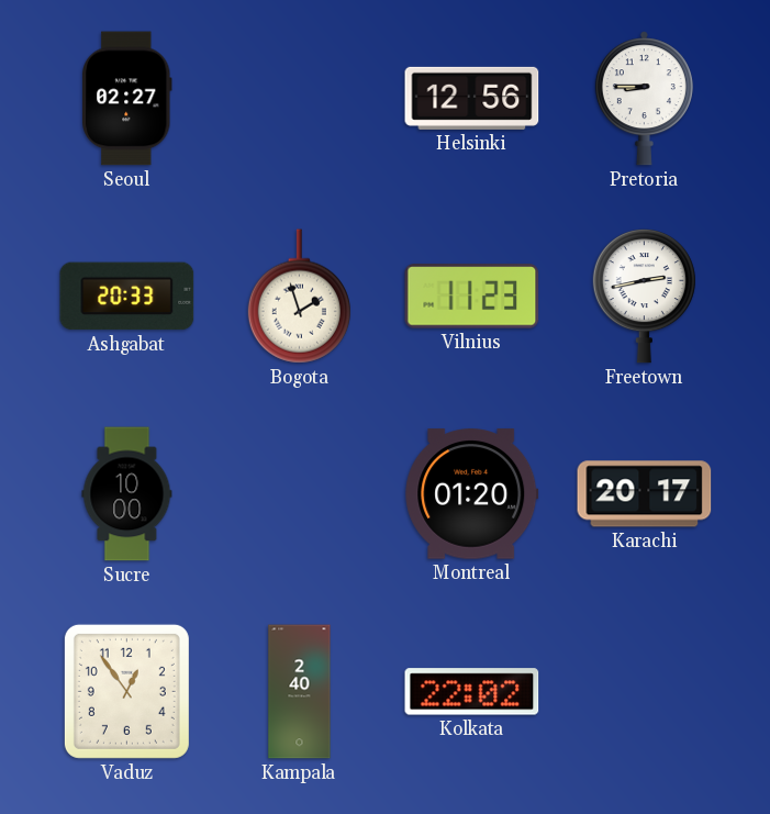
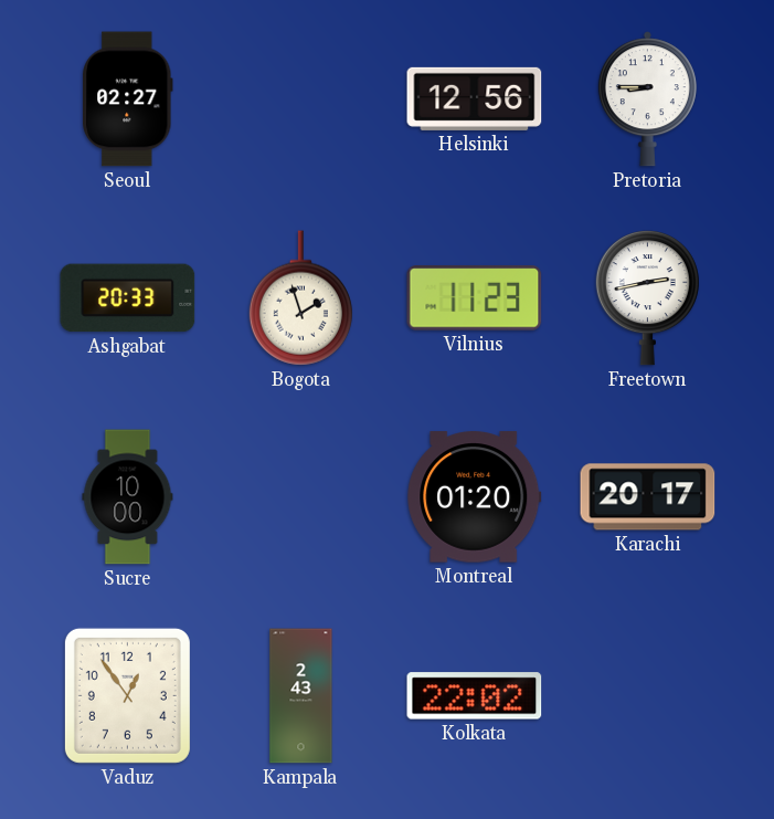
Kampala: 2:40 -> 2:43 (301, 696)
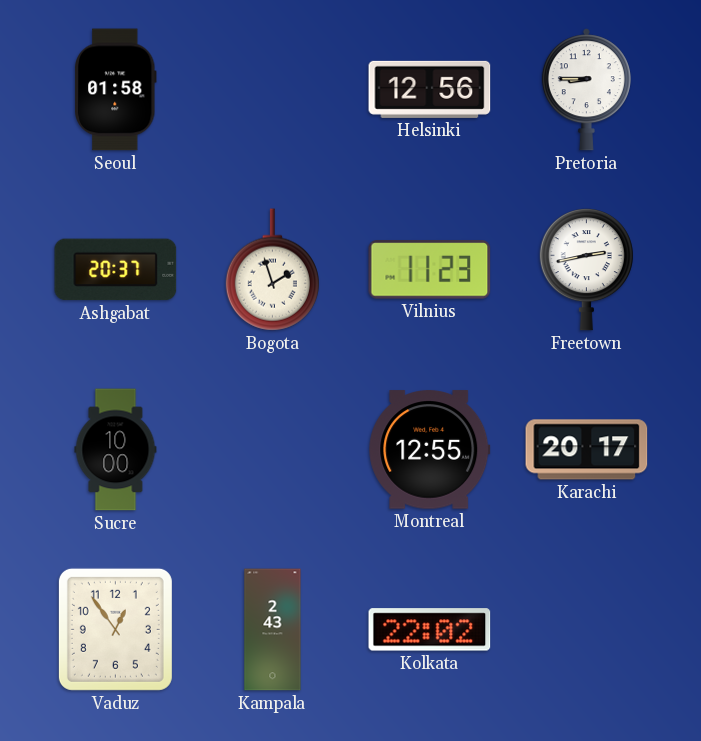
Seoul: 02:27 -> 01:58 (116, 90)
Ashgabat: 20:33 -> 20:37 (116, 270)
Montreal: 01:20 -> 12:55 (430, 450)
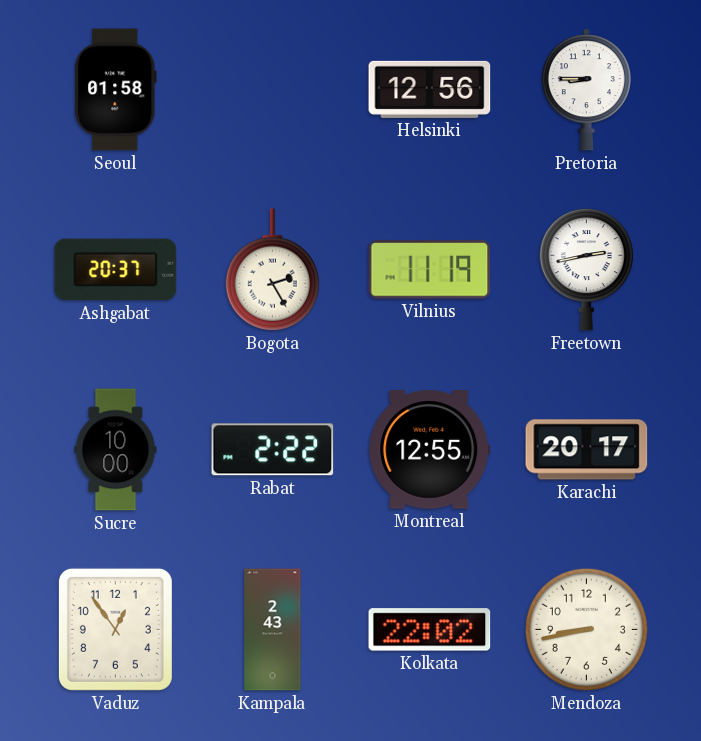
Bogota: 1:57 -> 2:25 (272, 270)
Vilnius: 11:23 -> 11:19 (430, 270)
Rabat: none -> 2:22 (273, 450)
Mendoza: none -> 8:43 (586, 629)
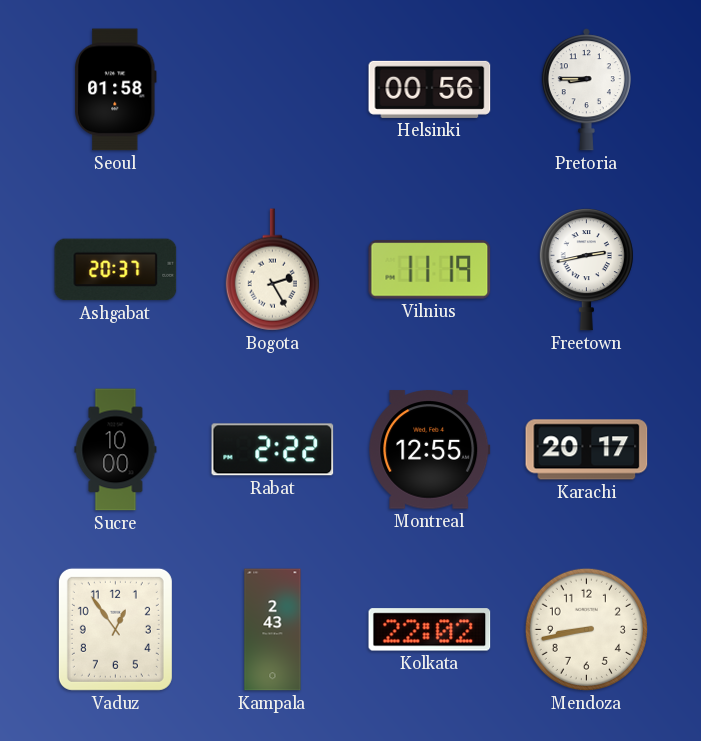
Helsinki: 12:56 -> 00:56 (430, 89)
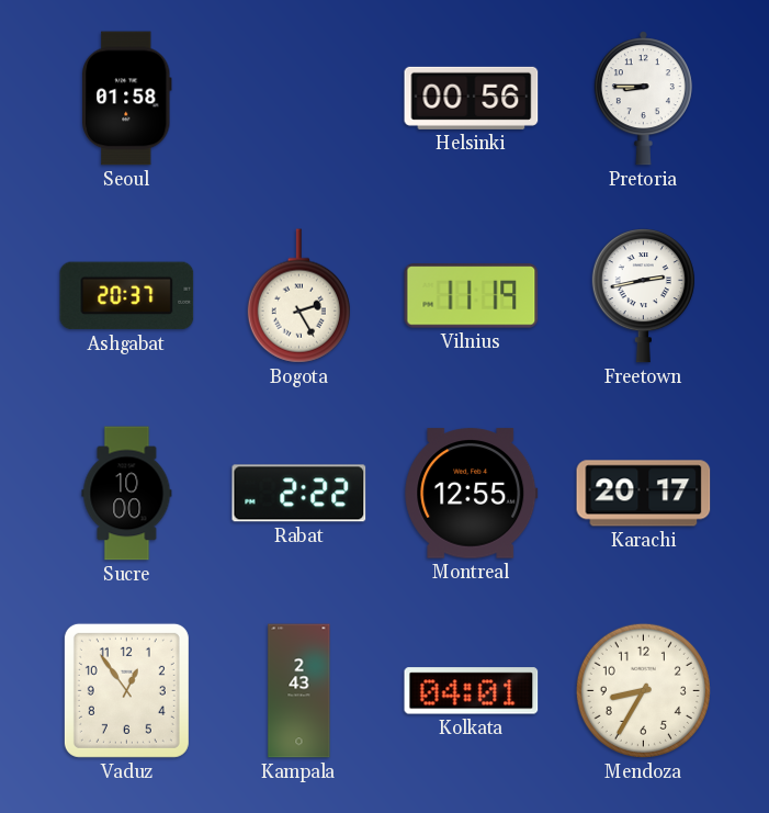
Kolkata: 22:02 -> 04:01 (472, 691)
Mendoza: 8:43 -> 8:35 (643, 690)
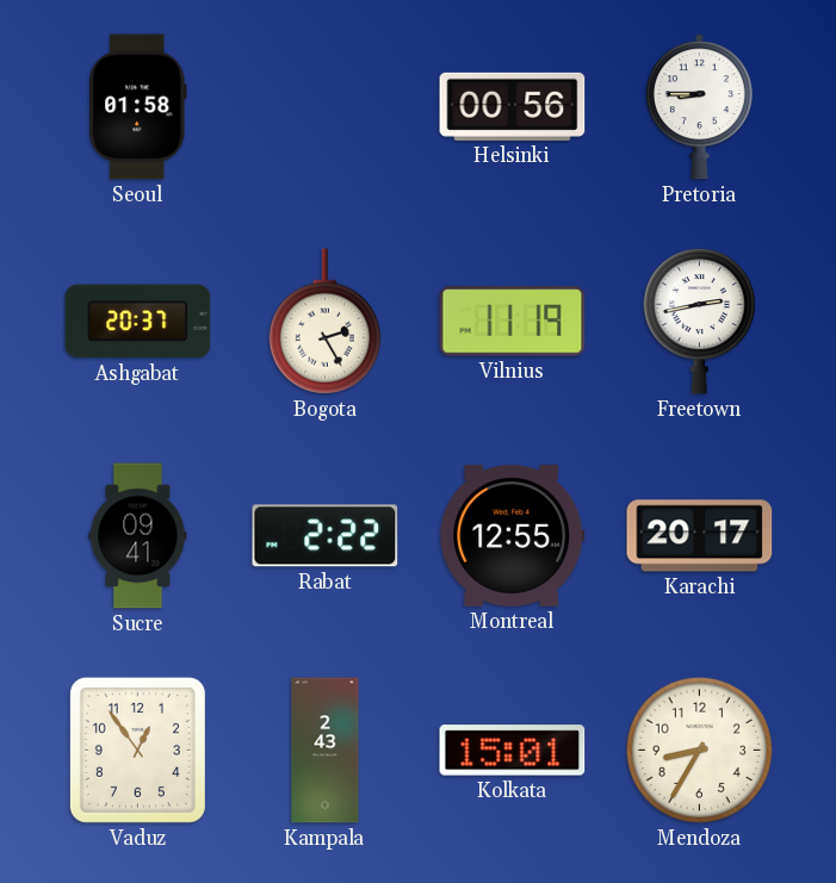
Sucre: 10:00 -> 09:41 (138, 536)
Kolkata: 04:01 -> 15:01 (513, 751)
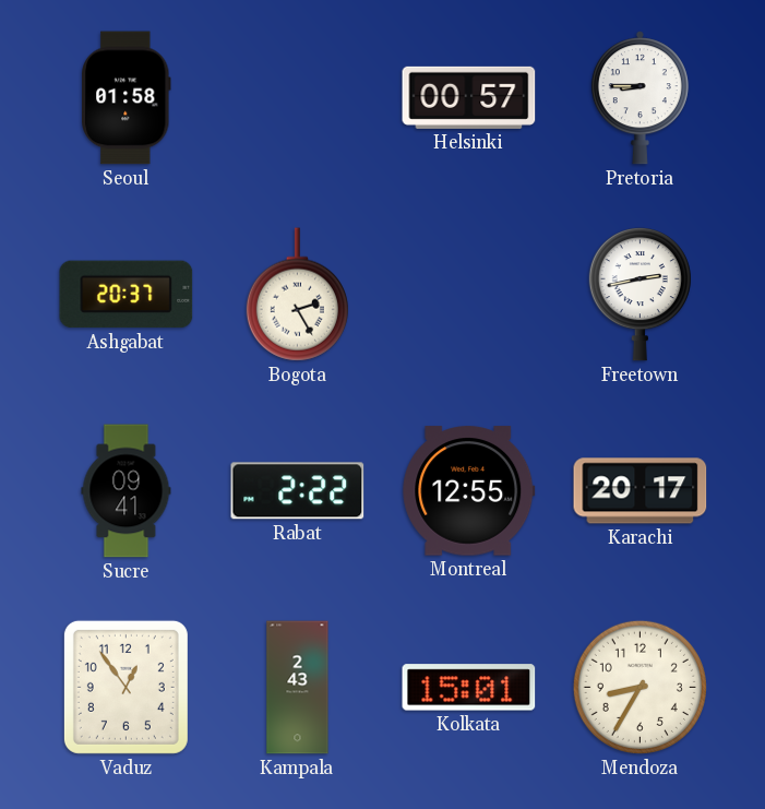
Helsinki: 00:56 -> 00:57 (469, 97)
Vilnius: 11:19 -> none (513, 322)
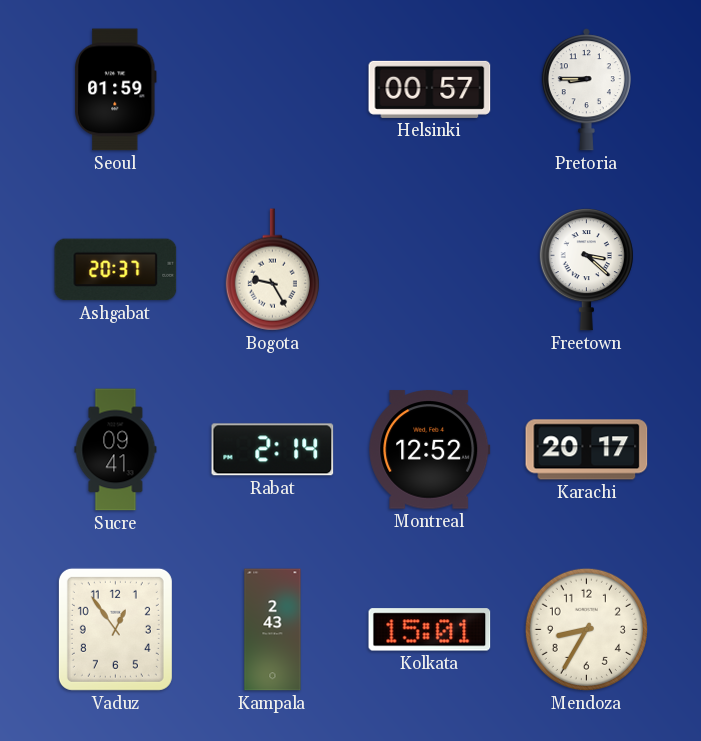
Seoul: 01:58 -> 01:59 (116, 90)
Bogota: 2:25 -> 9:25 (272, 270)
Freetown: 2:43 -> 3:22 (586, 270)
Rabat: 2:22 -> 2:14 (273, 450)
Montreal: 12:55 -> 12:52 (430, 450)
